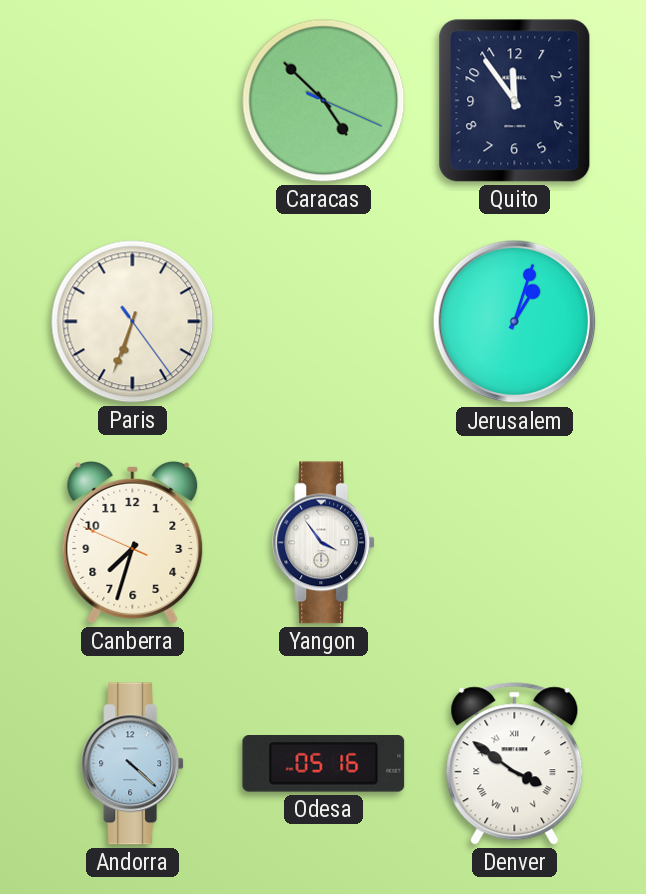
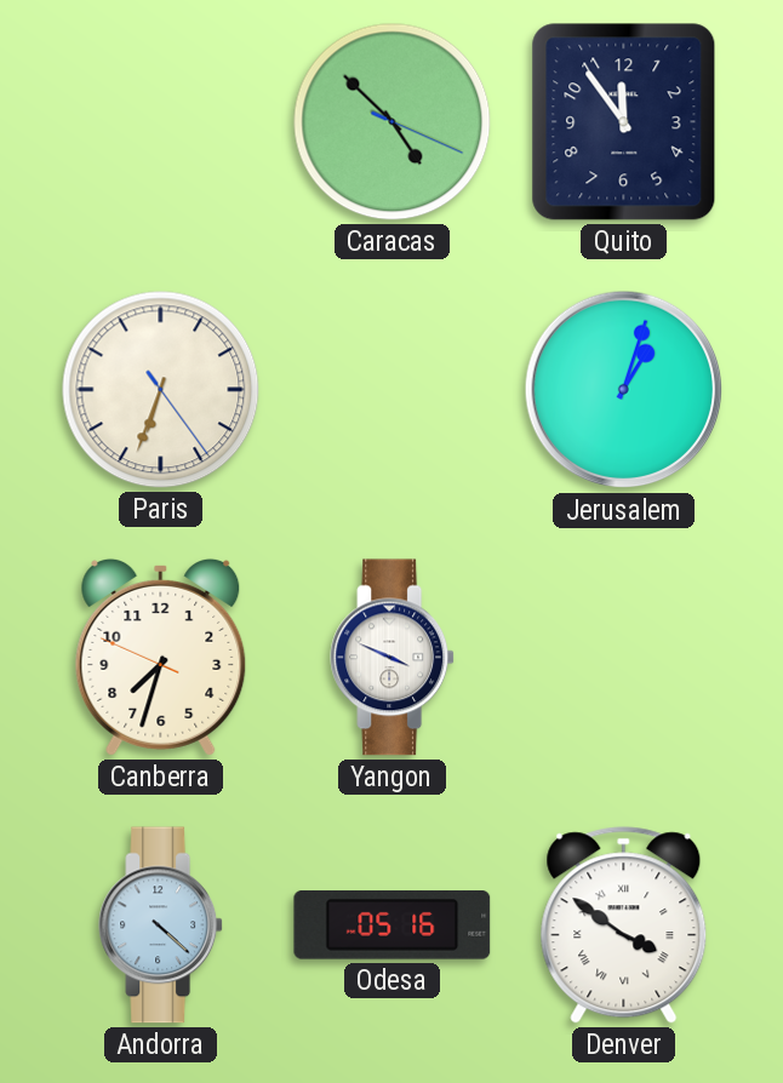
Yangon: 3:54 -> 3:49 (393, 658)
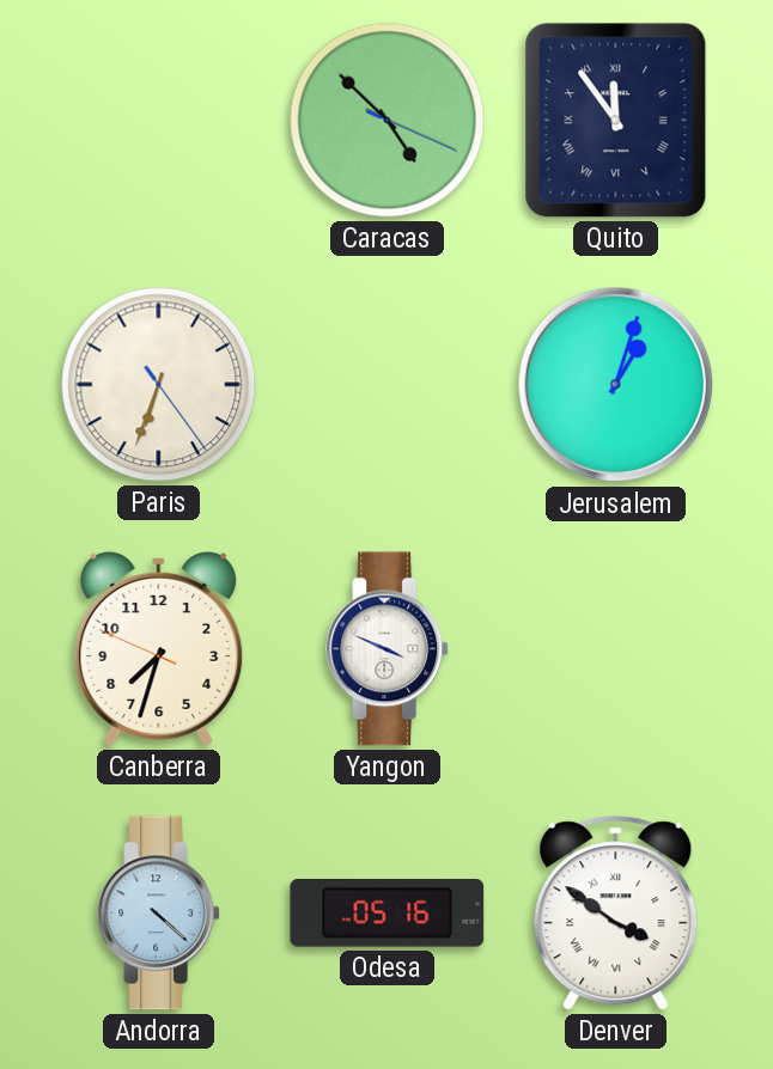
Quito numerals: Arabic -> Roman (616, 121)
